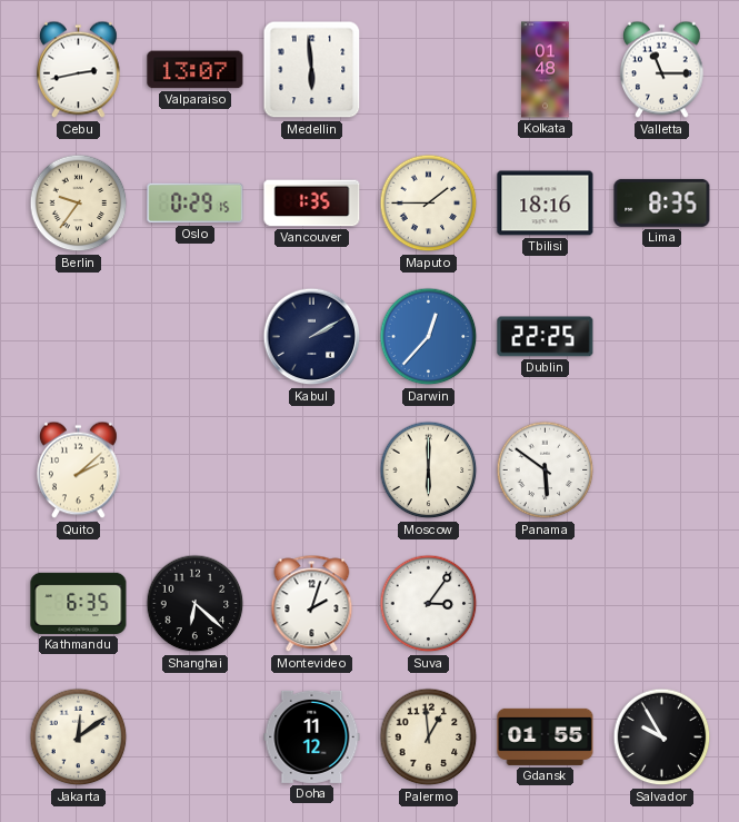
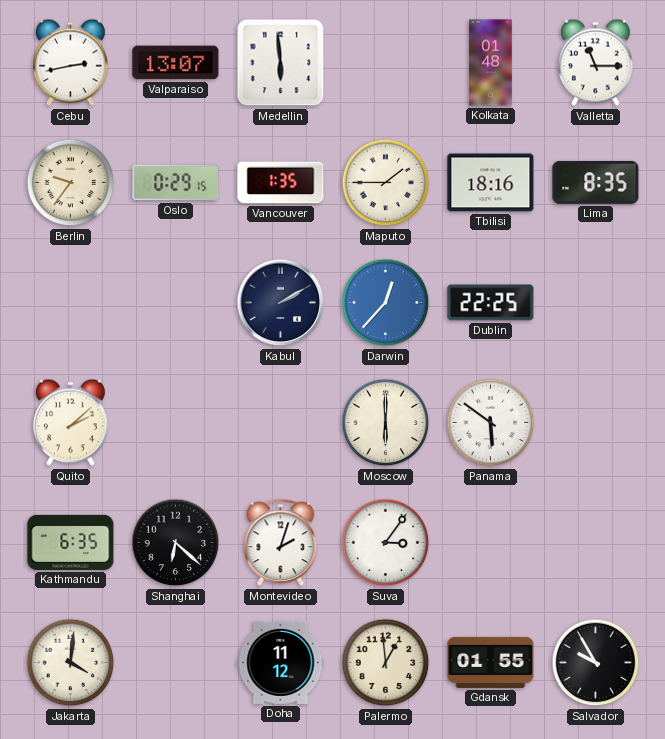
Jakarta: 12:09 -> 4:01 (71, 663)
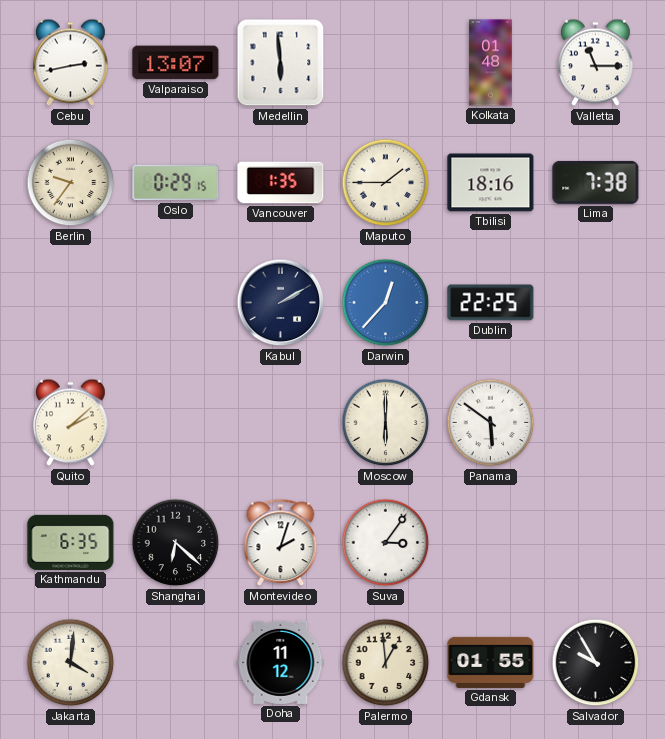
Lima: 8:35 -> 7:38 (596, 182)
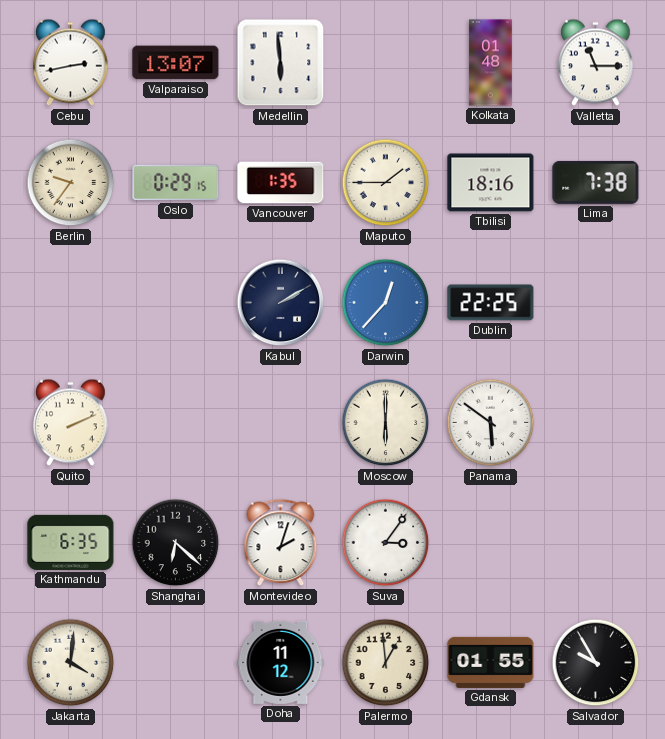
Quito: 2:08 -> 2:11 (71, 423)
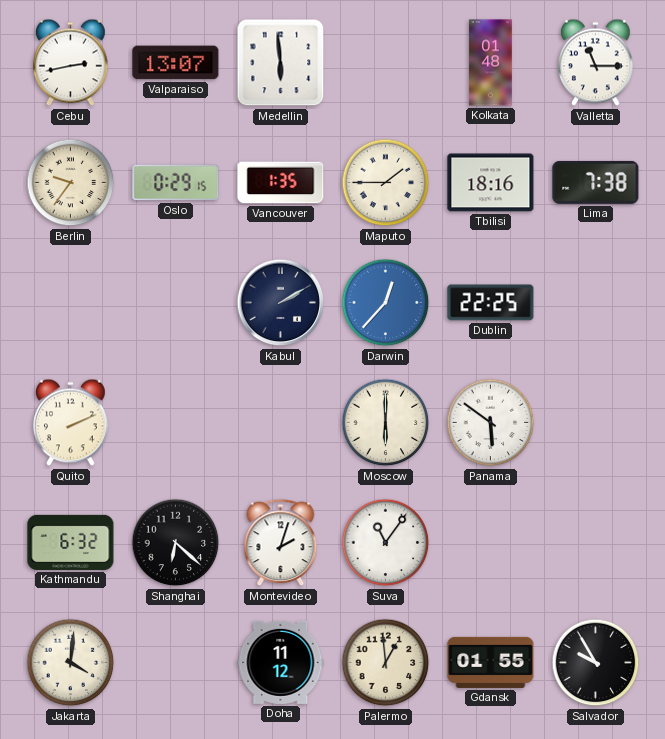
Kathmandu: 6:35 -> 6:32 (71, 542)
Suva: 3:06 -> 11:06 (386, 543)
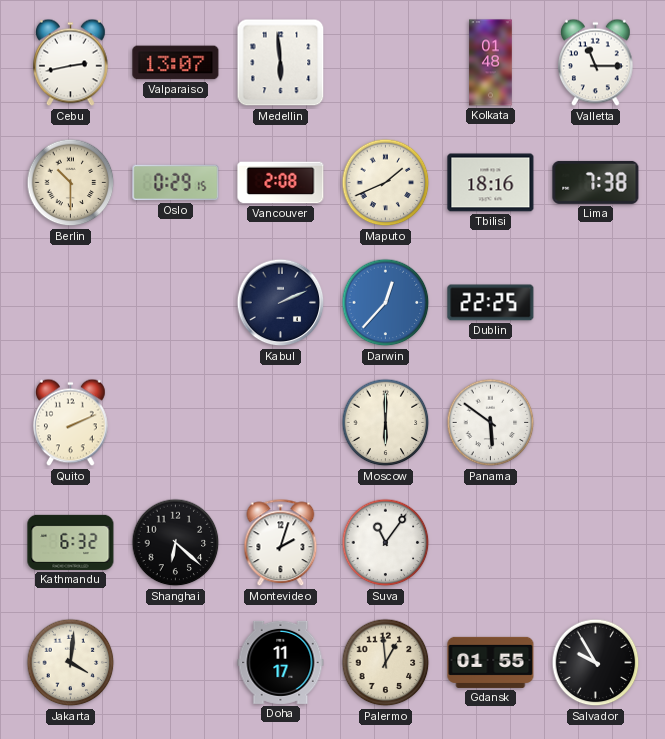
Berlin: 9:36 -> 10:30 (71, 183)
Vancouver: 1:35 -> 2:08 (281, 183)
Maputo: 1:45 -> 1:41 (386, 183)
Kabul: 2:10 -> 2:11 (281, 303)
Doha: 11:12 -> 11:17 (281, 662)
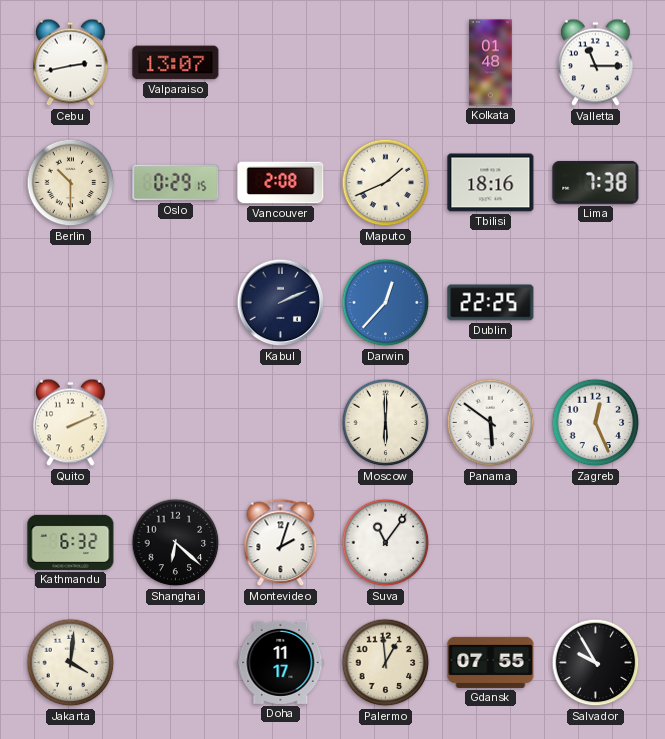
Medellin: 5:59 -> none (281, 63)
Zagreb: none -> 12:26 (596, 423)
Gdansk: 01:55 -> 07:55 (491, 662)
